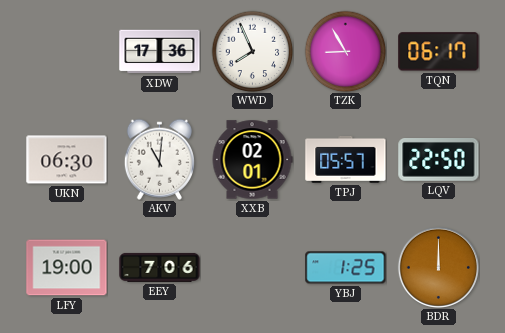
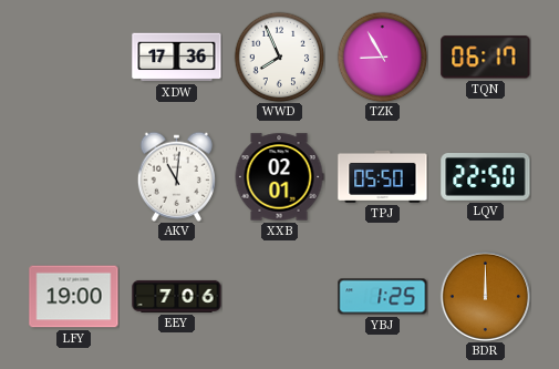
UKN: 06:30 -> none (67, 160)
TPJ: 05:57 -> 05:50 (383, 176)
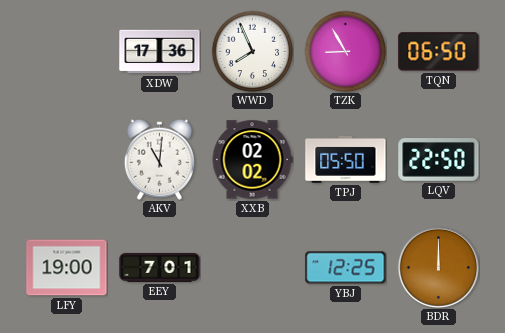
TQN: 06:17 -> 06:50 (439, 52)
XXB: 02:01 -> 02:02 (252, 160)
EEY: 7:06 -> 7:01 (160, 267)
YBJ: 1:25 -> 12:25 (346, 268)
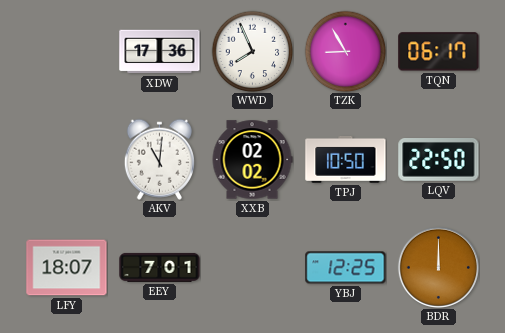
TQN: 06:50 -> 06:17 (439, 52)
TPJ: 05:50 -> 10:50 (346, 159)
LFY: 19:00 -> 18:07 (67, 268)
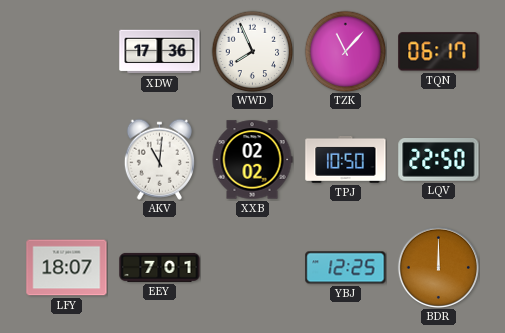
TZK: 8:55 -> 11:07 (345, 51)
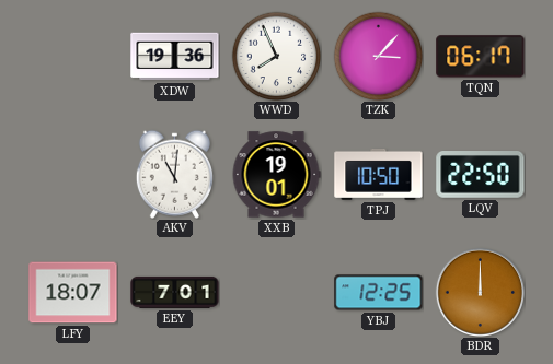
XDW: 17:36 -> 19:36 (175, 57)
TZK: 11:07 -> 3:07 (378, 56)
XXB: 02:02 -> 19:01 (276, 175)
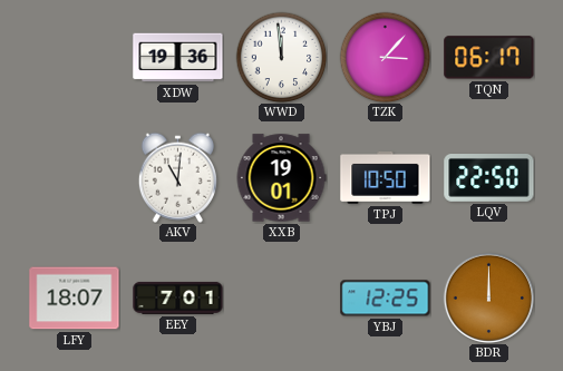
WWD: 7:56 -> 11:59 (281, 57)
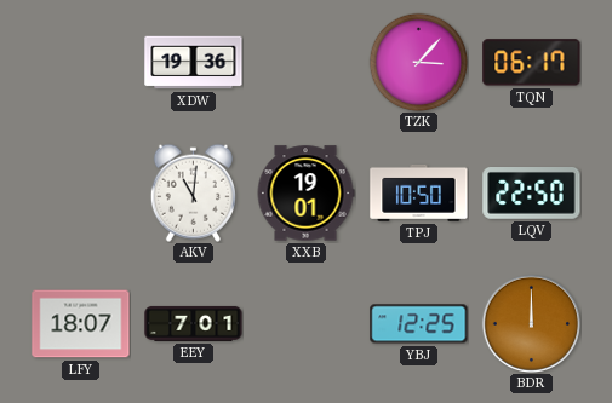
WWD: 11:59 -> none (281, 57)
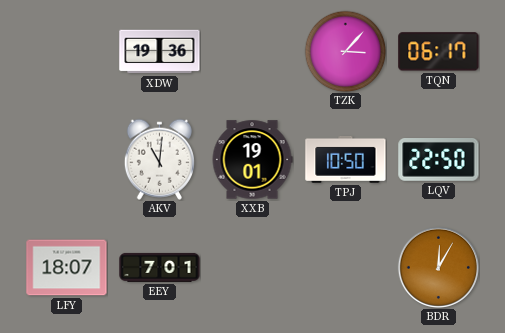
YBJ: 12:25 -> none (419, 324)
BDR: 12:00 -> 12:05 (438, 267)
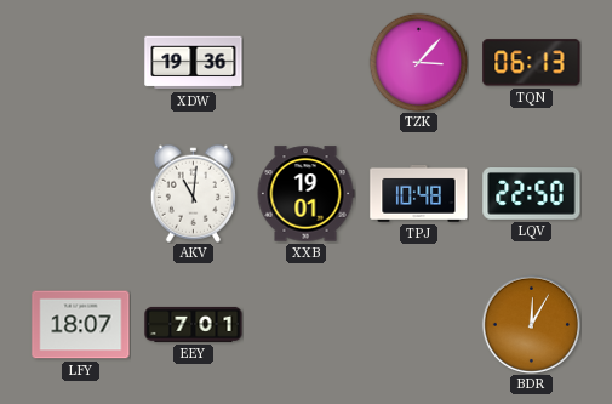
TQN: 06:17 -> 06:13 (532, 63)
TPJ: 10:50 -> 10:48 (419, 193)
